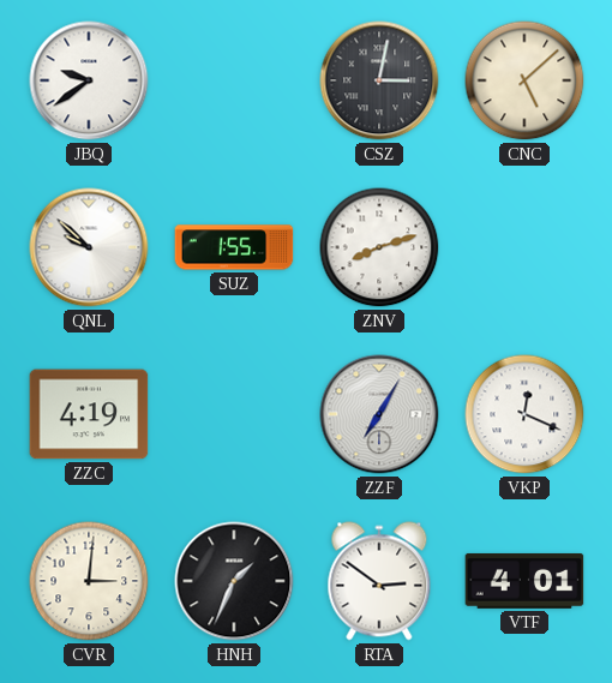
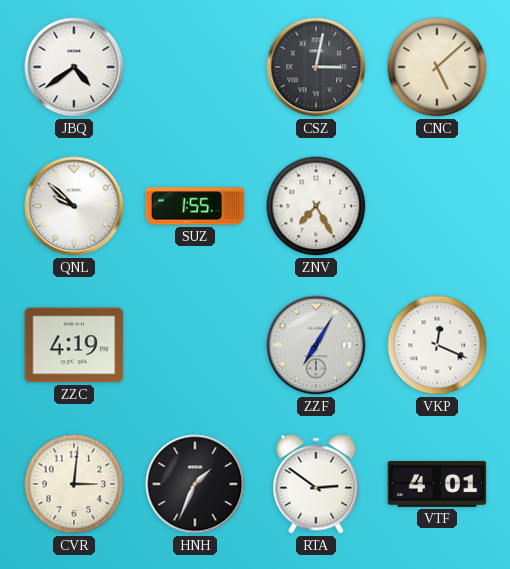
JBQ: 9:39 -> 4:39 (74, 67)
ZNV: 8:12 -> 7:25 (316, 206)
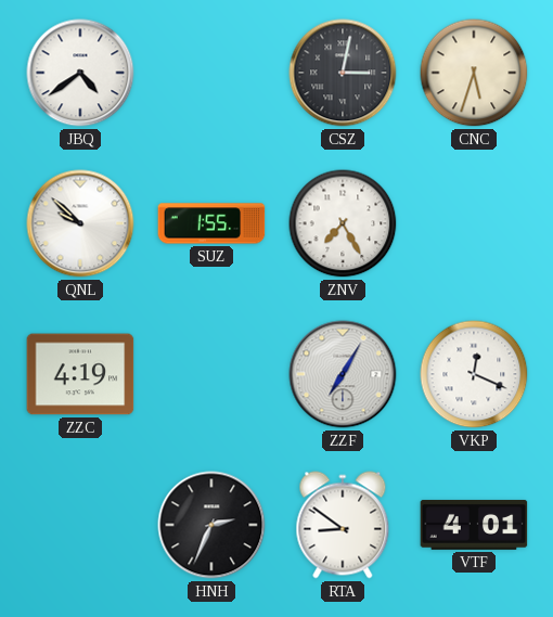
CNC: 5:08 -> 5:33 (474, 73)
CVR: 3:01 -> none (74, 484)
HNH: 1:34 -> 2:34 (211, 525)
RTA: 2:51 -> 8:51 (343, 525)
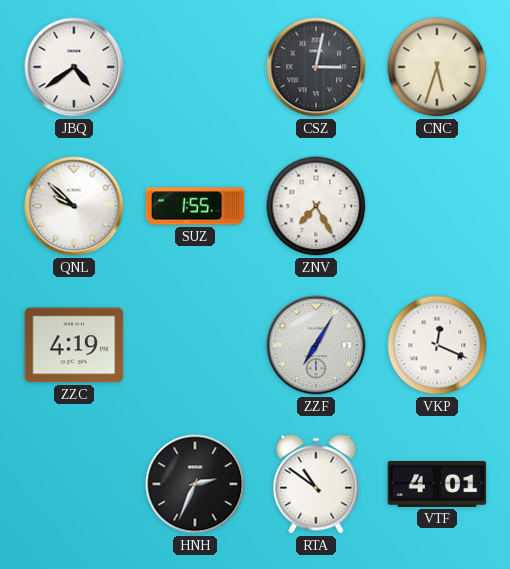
RTA: 8:51 -> 10:51 (316, 484)
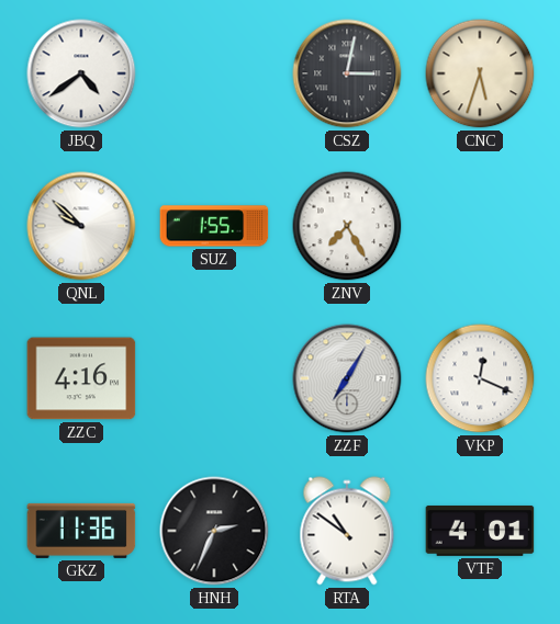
ZZC: 4:19 -> 4:16 (81, 378)
GKZ: none -> 11:36 (81, 531)
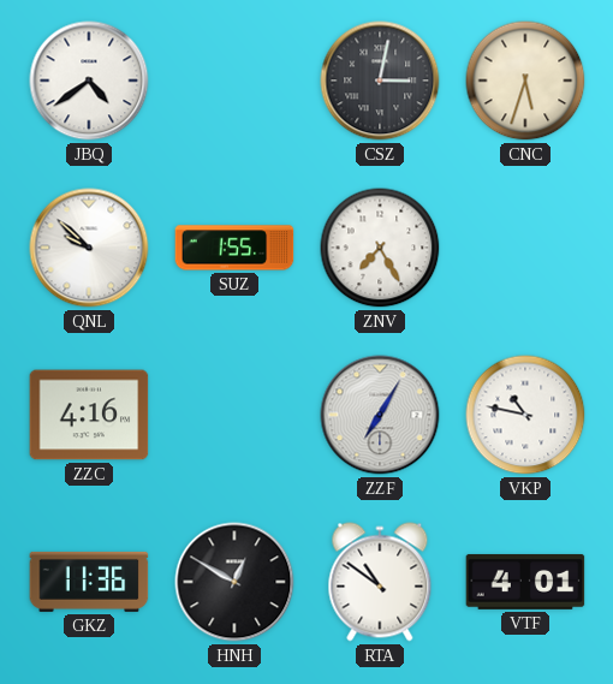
VKP: 12:19 -> 10:47 (525, 415)
HNH: 2:34 -> 12:50 (234, 582)
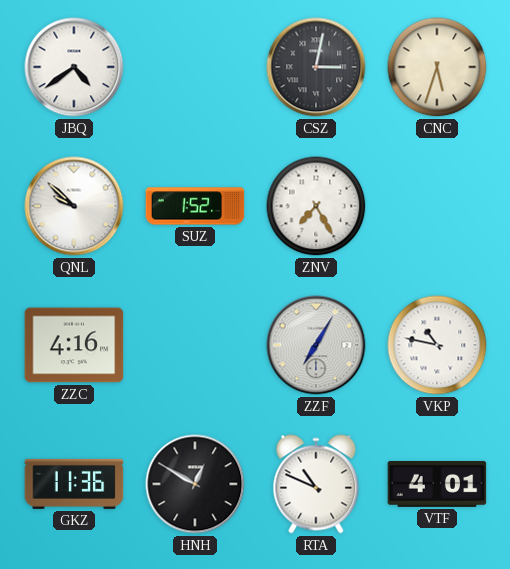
SUZ: 1:55 -> 1:52 (195, 206)
RTA: 10:51 -> 10:49 (316, 484)
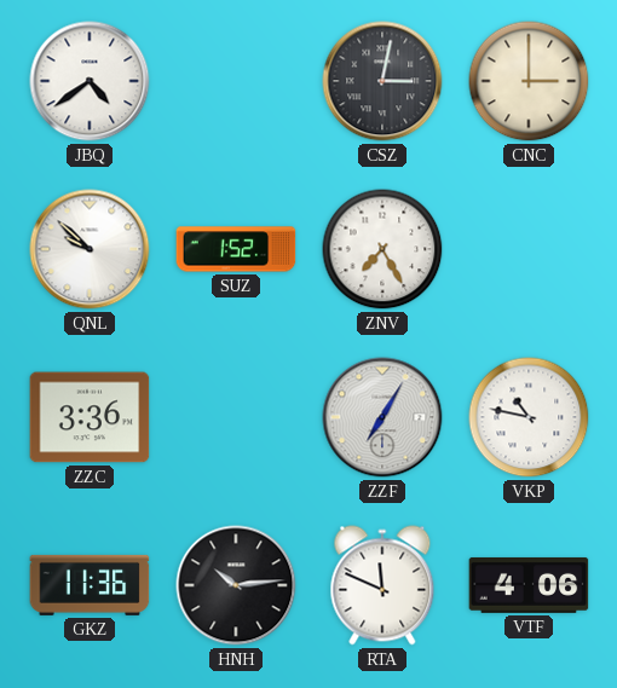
CNC: 5:33 -> 3:00 (529, 81)
ZZC: 4:16 -> 3:36 (90, 417)
HNH: 12:50 -> 10:14 (236, 585)
RTA: 10:49 -> 11:49 (382, 585)
VTF: 4:01 -> 4:06 (529, 585)
